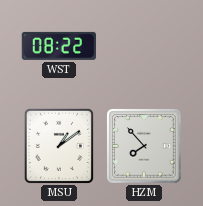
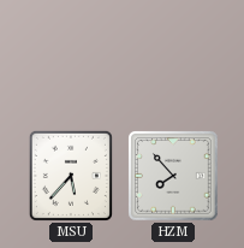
WST: 08:22 -> none (59, 46)
MSU: 1:09 -> 5:37 (71, 176)
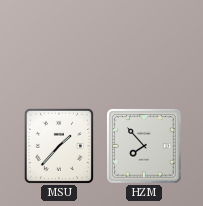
MSU: 5:37 -> 1:37 (59, 146)
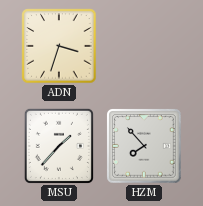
ADN: none -> 3:33 (59, 46)
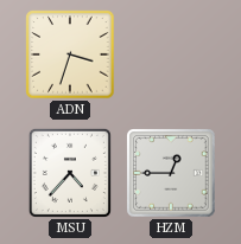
MSU: 1:37 -> 4:37 (70, 173)
HZM: 7:53 -> 12:45 (171, 173)
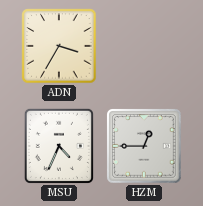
ADN: 3:33 -> 3:35 (59, 46)
MSU: 4:37 -> 4:34 (59, 146)
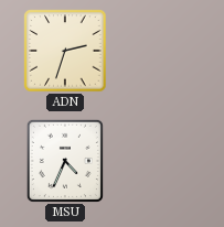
ADN: 3:35 -> 2:33 (65, 51)
HZM: 12:45 -> none (144, 146)
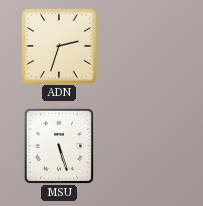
MSU: 4:34 -> 5:27 (59, 146)
